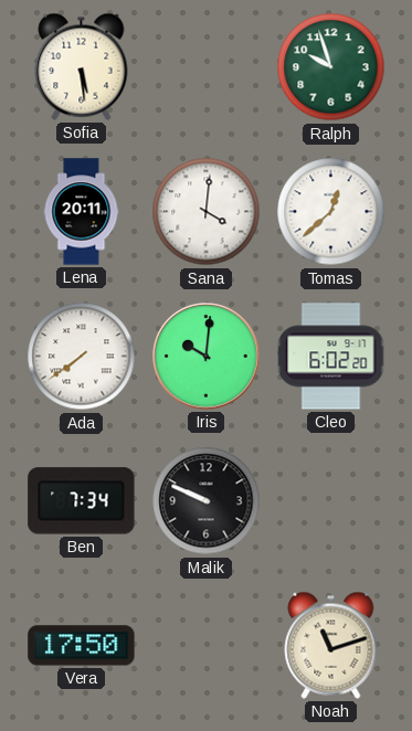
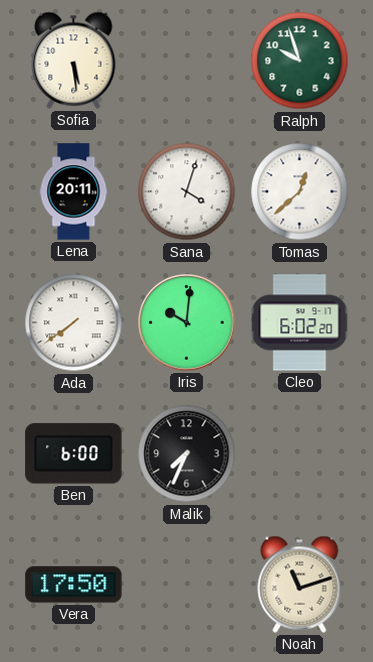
Sana: 4:01 -> 4:03 (187, 192)
Ben: 7:34 -> 6:00 (74, 454)
Malik: 9:49 -> 7:34 (187, 454)
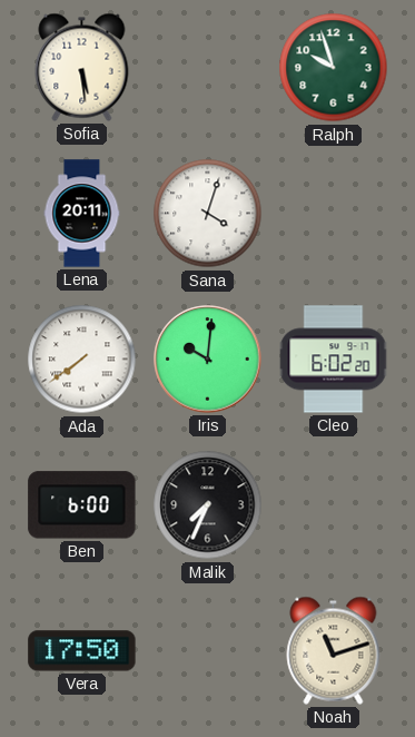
Tomas: 12:38 -> none (300, 192)
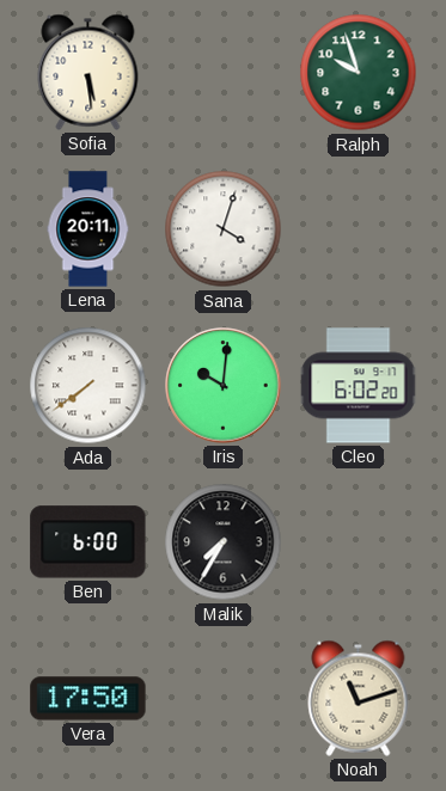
Malik: 7:34 -> 7:35 (224, 542)
